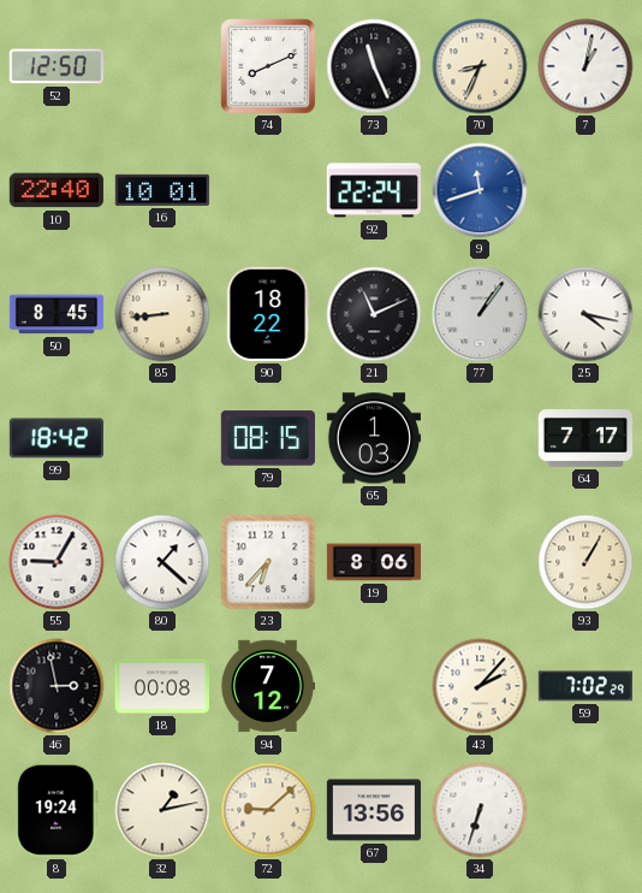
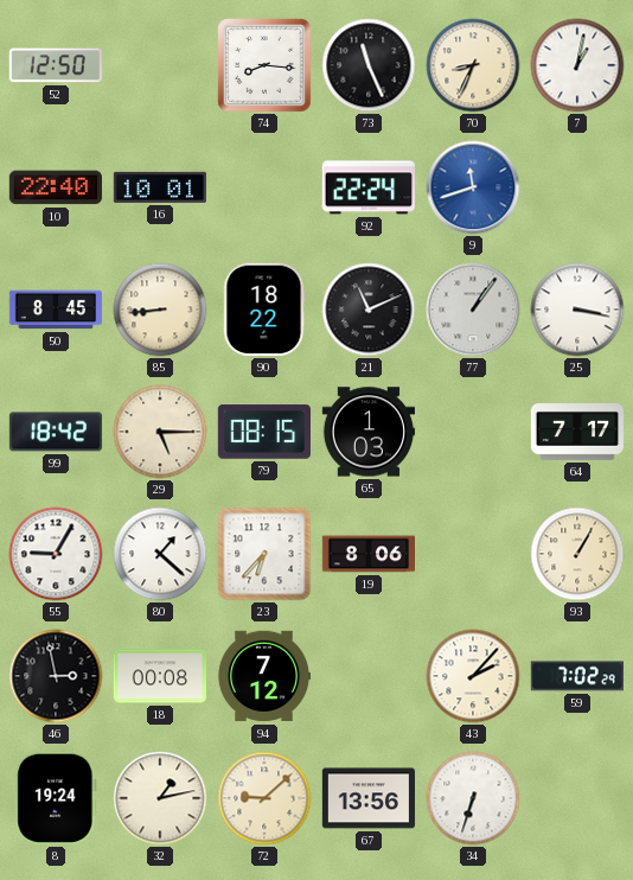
74: 8:11 -> 8:16 (264, 65)
25: 4:17 -> 3:17 (577, 310)
29: none -> 5:15 (160, 432)
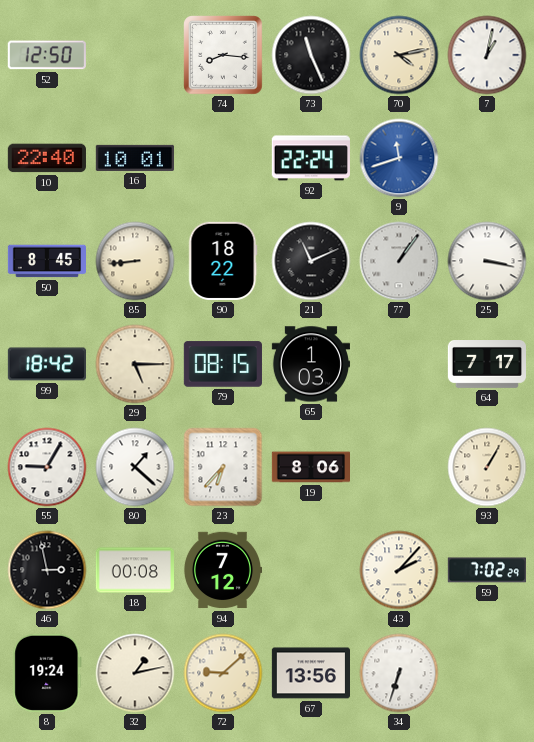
70: 8:34 -> 4:13 (399, 55)
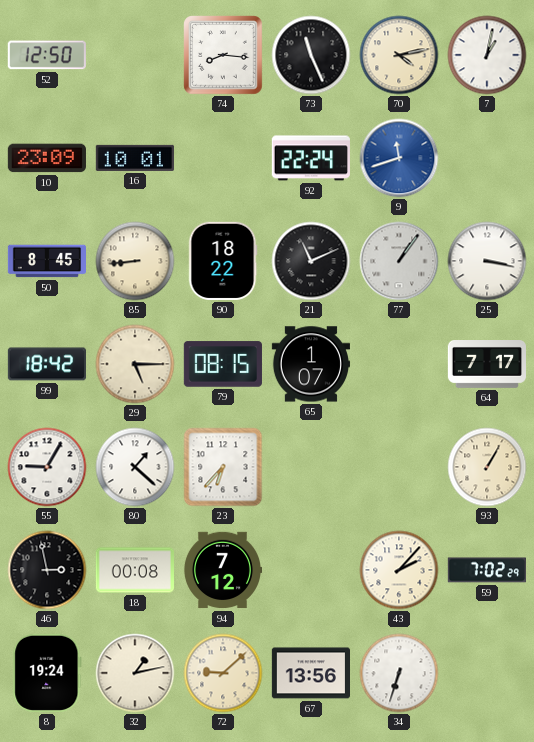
10: 22:40 -> 23:09 (47, 158)
65: 1:03 -> 1:07 (310, 364)
19: 8:06 -> none (310, 467)
